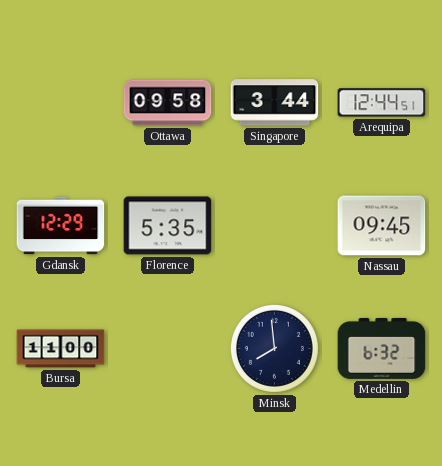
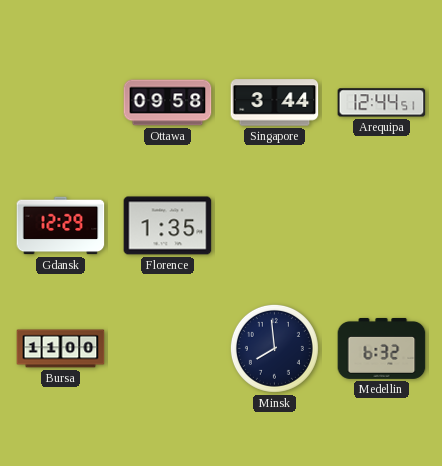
Florence: 5:35 -> 1:35 (168, 226)
Nassau: 09:45 -> none (382, 226)
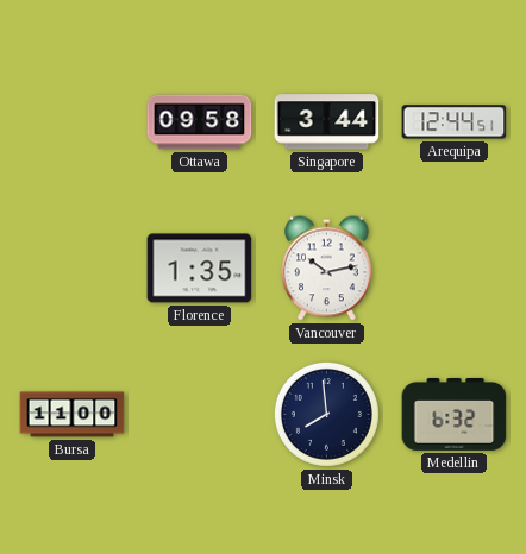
Gdansk: 12:29 -> none (61, 226)
Vancouver: none -> 10:13 (327, 269)
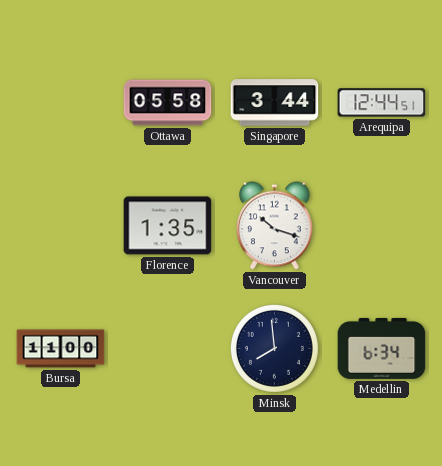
Ottawa: 09:58 -> 05:58 (168, 103)
Vancouver: 10:13 -> 10:18 (275, 226)
Medellin: 6:32 -> 6:34 (382, 348)
